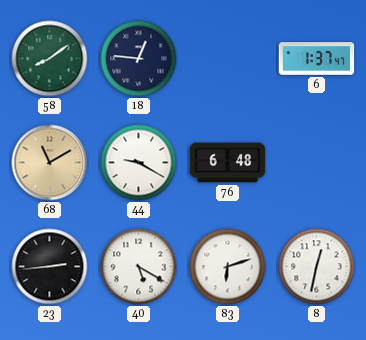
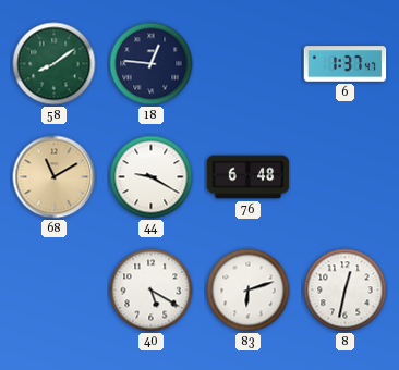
23: 2:44 -> none (50, 267)
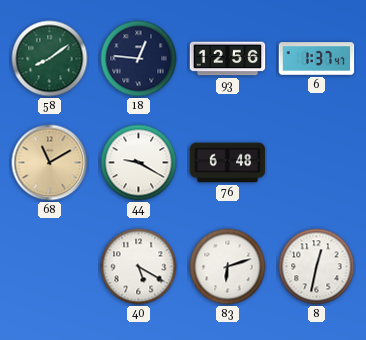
93: none -> 12:56 (228, 59)
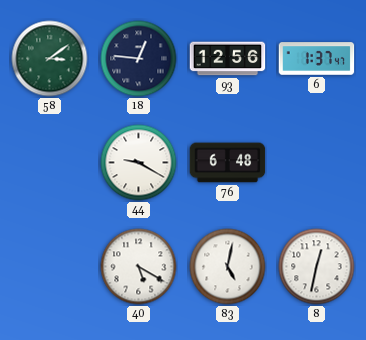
58: 8:09 -> 3:09 (50, 59)
68: 11:10 -> none (50, 163)
83: 6:12 -> 5:02 (228, 267)
